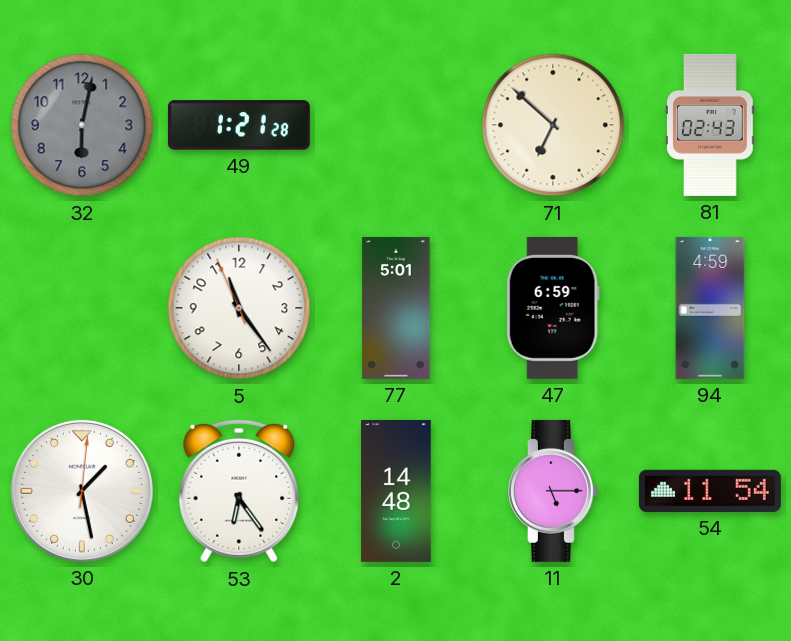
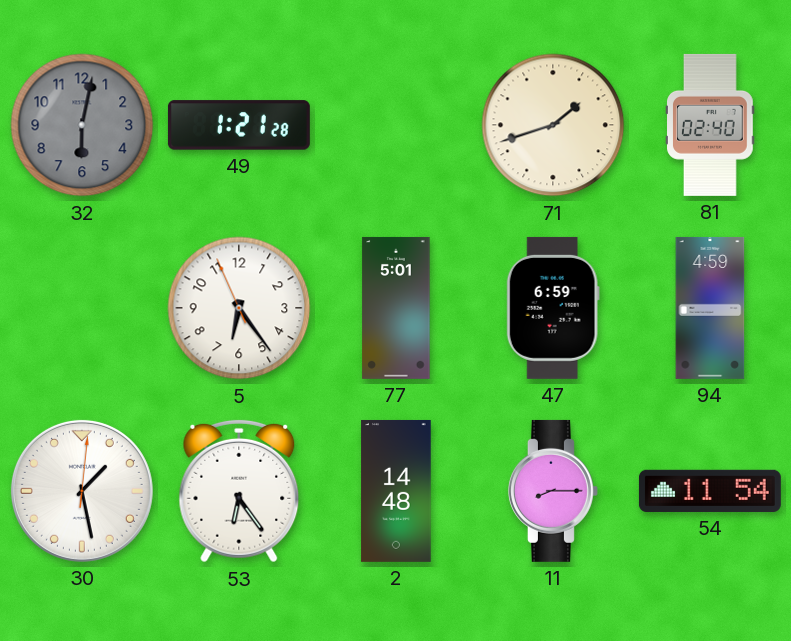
71: 6:52 -> 1:42 (553, 125)
81: 02:43 -> 02:40 (711, 125)
5: 11:23 -> 6:23 (239, 308)
11: 5:15 -> 8:15 (553, 491)
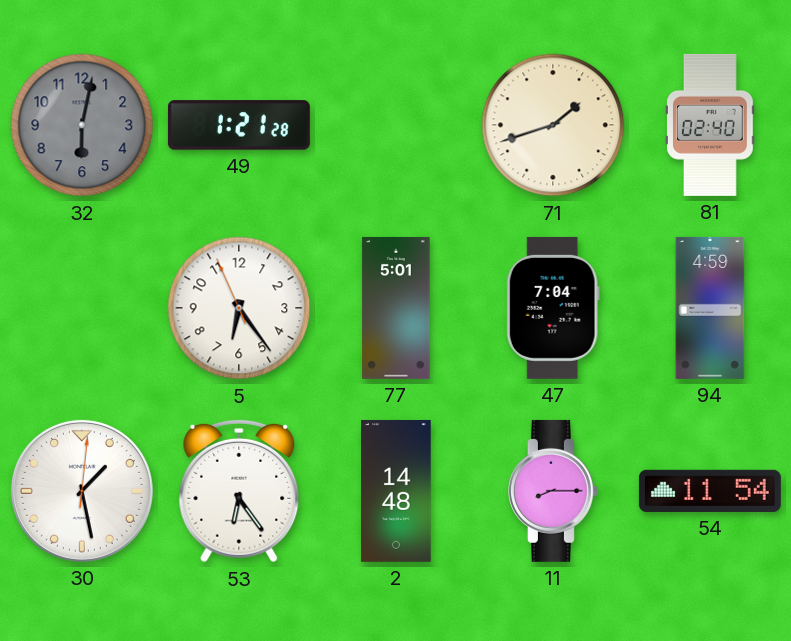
47: 6:59 -> 7:04 (553, 308)
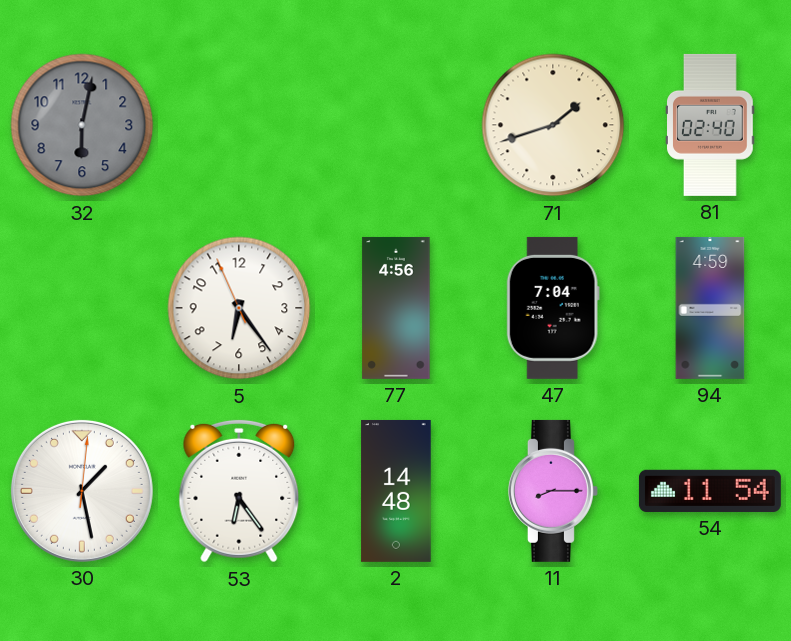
49: 1:21 -> none (239, 125)
77: 5:01 -> 4:56 (396, 308)
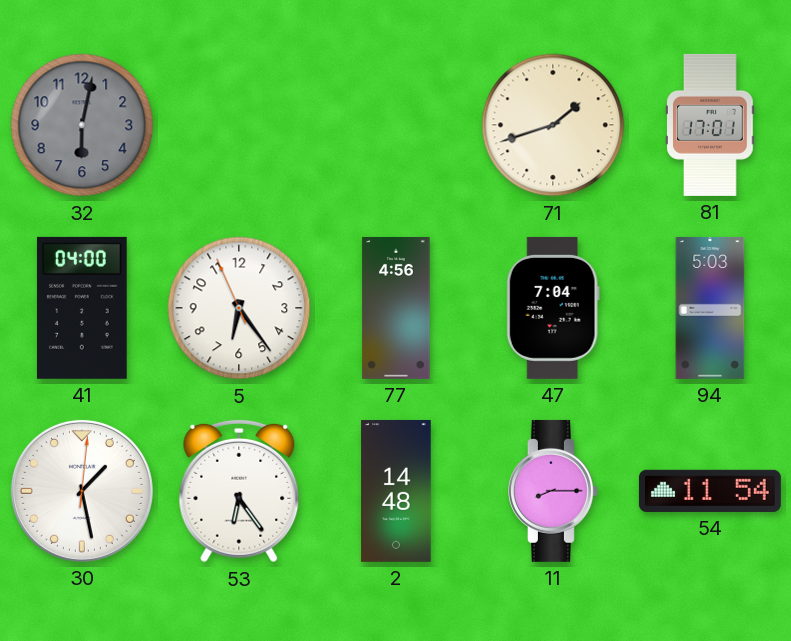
81: 02:40 -> 17:01 (711, 125)
41: none -> 04:00 (82, 308)
94: 4:59 -> 5:03 (710, 308)
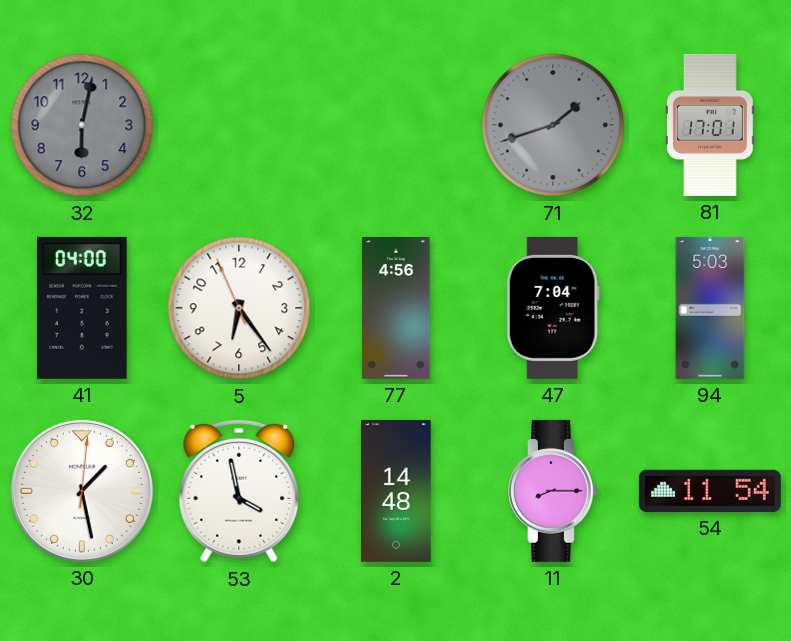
71 dial: cream -> grey (553, 125)
53: 6:24 -> 3:58 (239, 491)
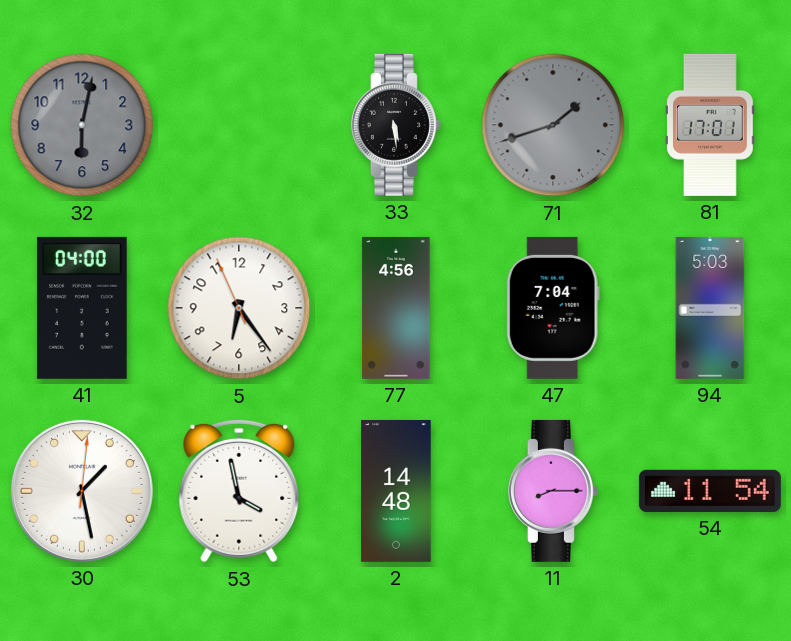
33: none -> 5:29 (396, 125)
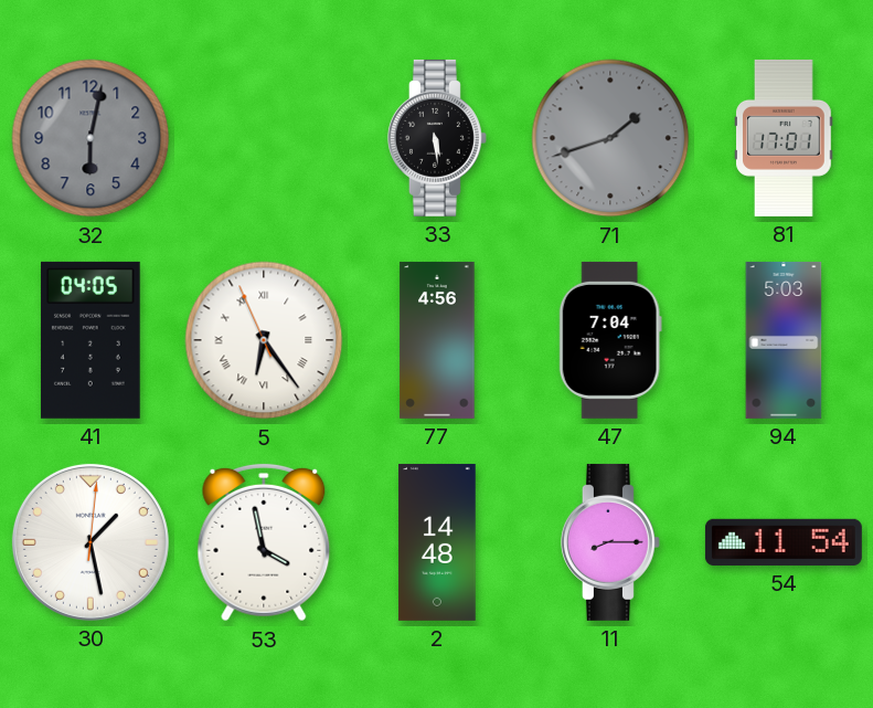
41: 04:00 -> 04:05 (91, 340)
5 numerals: Arabic -> Roman (264, 340)
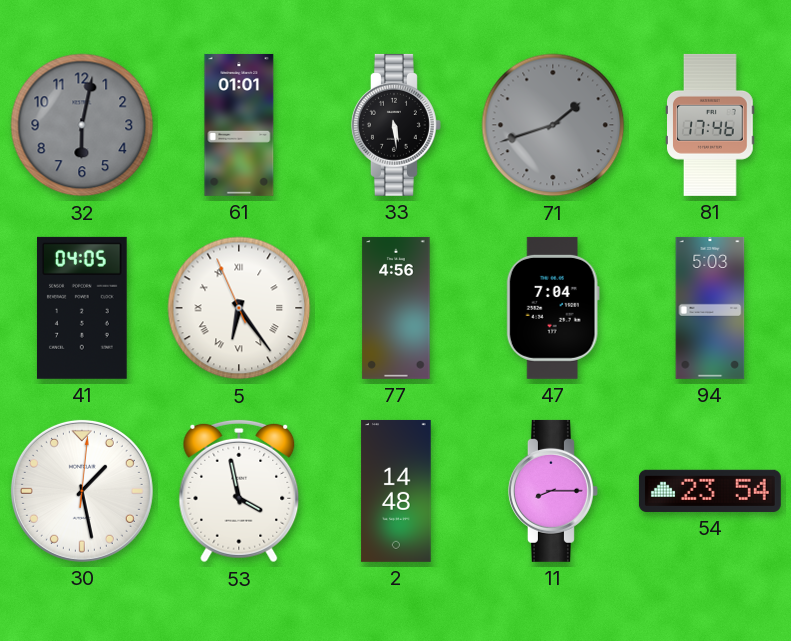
61: none -> 01:01 (239, 125)
81: 17:01 -> 17:46 (711, 125)
54: 11:54 -> 23:54 (710, 491)
